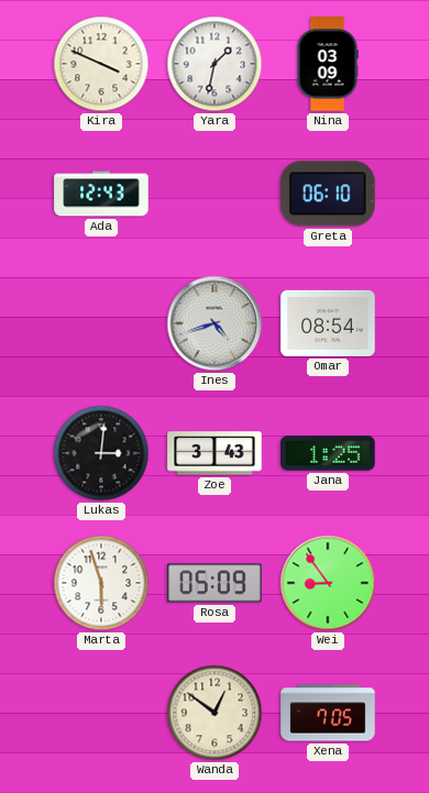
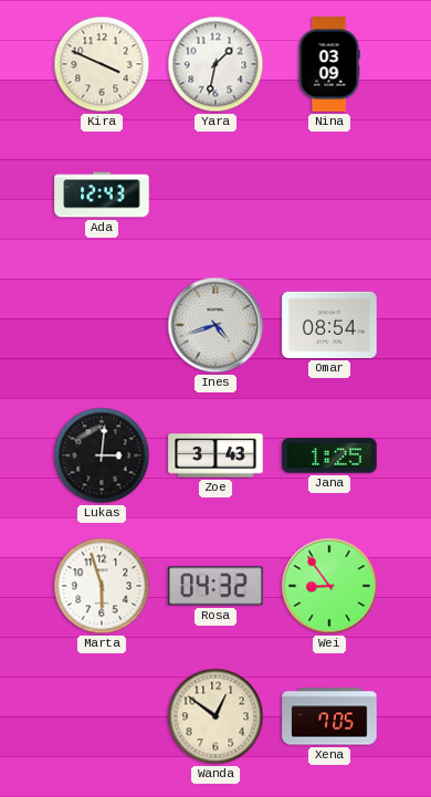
Greta: 06:10 -> none (328, 194)
Rosa: 05:09 -> 04:32 (215, 586)
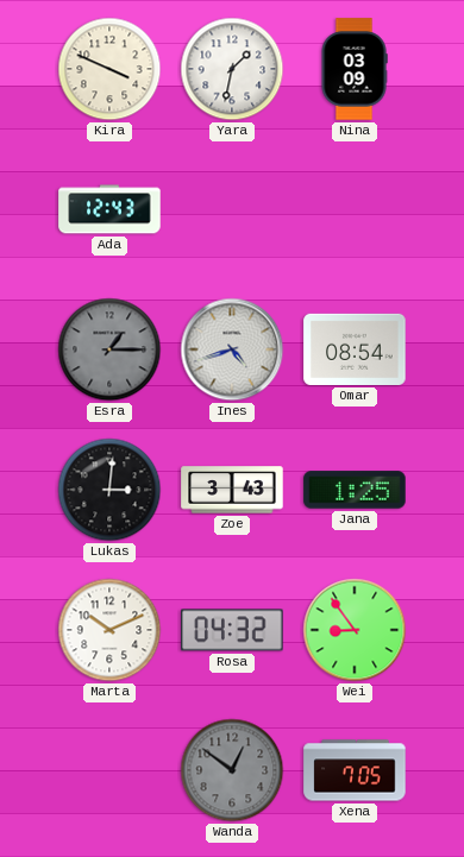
Esra: none -> 1:15 (109, 349)
Marta: 5:57 -> 10:11 (109, 630)
Wanda dial: cream -> grey (232, 770)
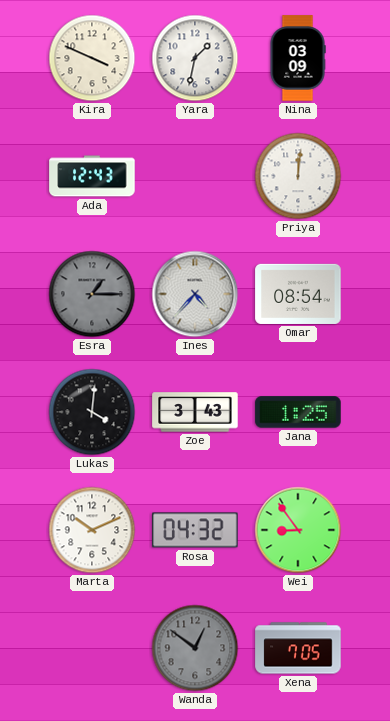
Priya: none -> 12:01 (298, 176)
Ines: 4:42 -> 4:37 (195, 294)
Lukas: 3:01 -> 4:01 (92, 412)
